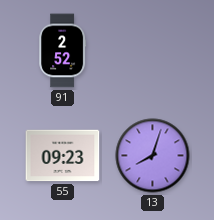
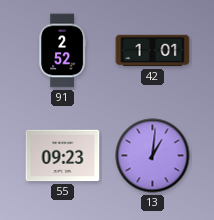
42: none -> 1:01 (153, 51)
13: 8:03 -> 1:01 (153, 156)
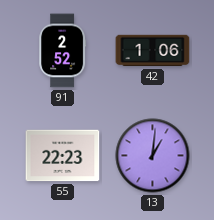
42: 1:01 -> 1:06 (153, 51)
55: 09:23 -> 22:23 (63, 156)
